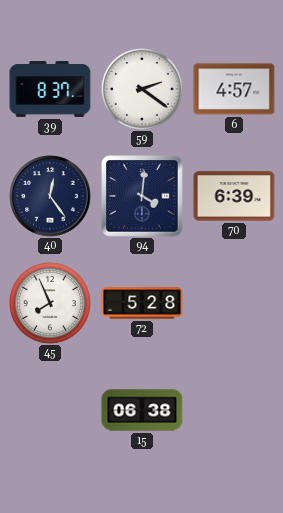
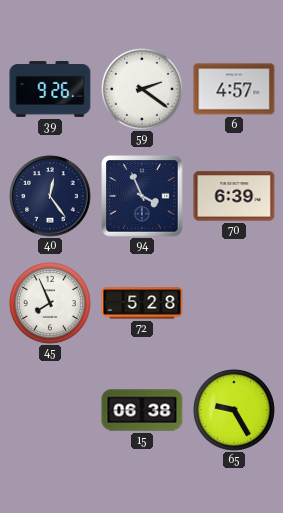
39: 8:37 -> 9:26 (50, 89)
94: 4:01 -> 3:56 (142, 196)
65: none -> 9:25 (234, 410)
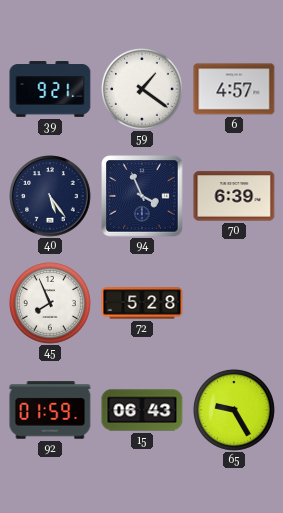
39: 9:26 -> 9:21 (50, 89)
59: 2:21 -> 1:21 (142, 89)
40: 12:24 -> 5:24 (50, 196)
92: none -> 01:59 (50, 410)
15: 06:38 -> 06:43 (142, 410)
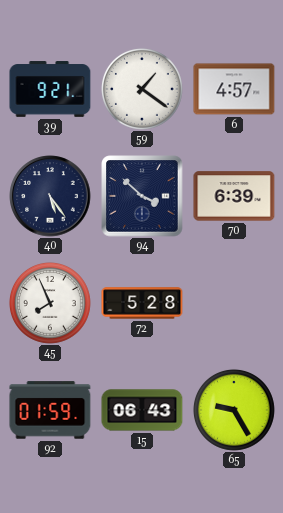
94: 3:56 -> 3:52 (142, 196)
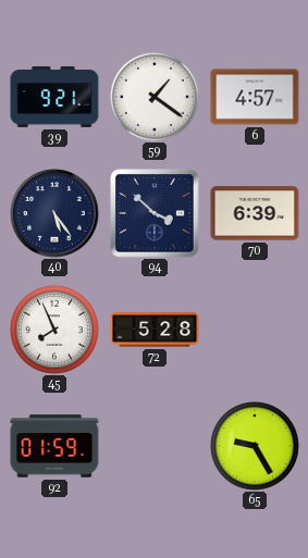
15: 06:43 -> none (142, 410)
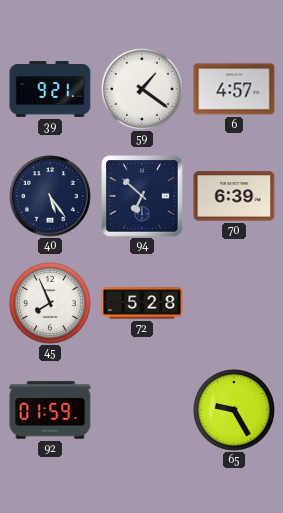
94: 3:52 -> 6:52 (142, 196)
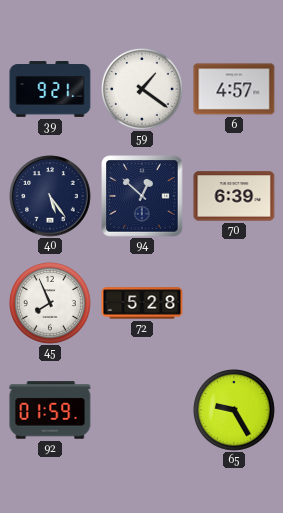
94: 6:52 -> 12:52 (142, 196)
